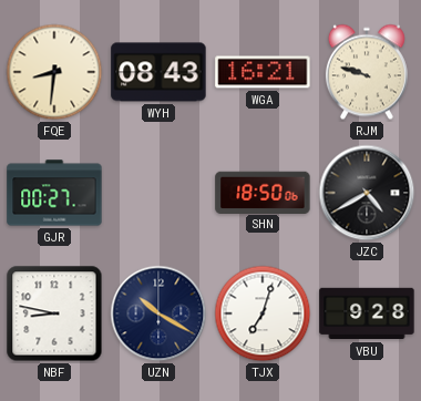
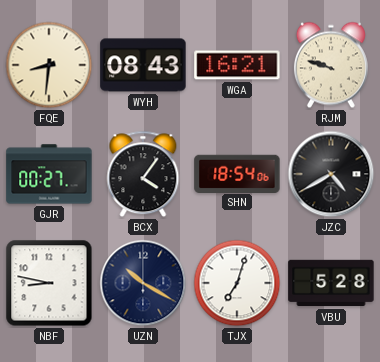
BCX: none -> 4:06 (143, 174)
SHN: 18:50 -> 18:54 (237, 173)
VBU: 9:28 -> 5:28 (331, 283)
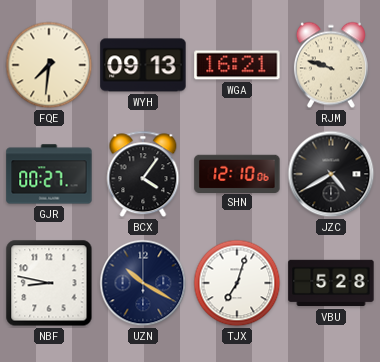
FQE: 8:31 -> 7:31 (49, 65)
WYH: 08:43 -> 09:13 (143, 65)
SHN: 18:54 -> 12:10 (237, 173)
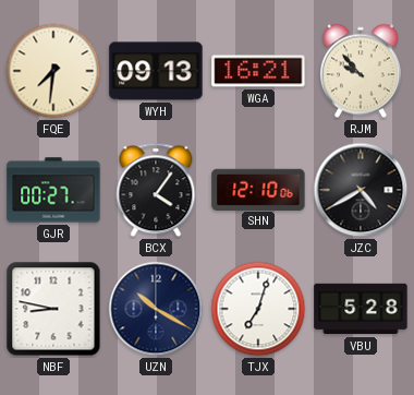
RJM: 9:48 -> 9:53 (361, 71)
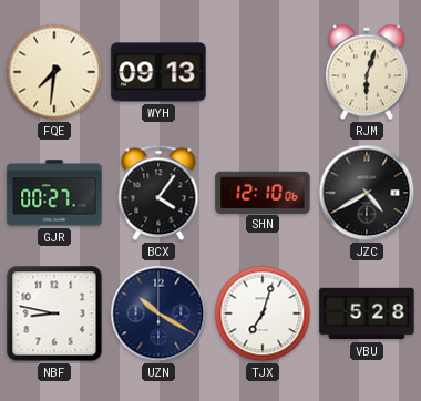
WGA: 16:21 -> none (258, 71)
RJM: 9:53 -> 6:03 (367, 72)
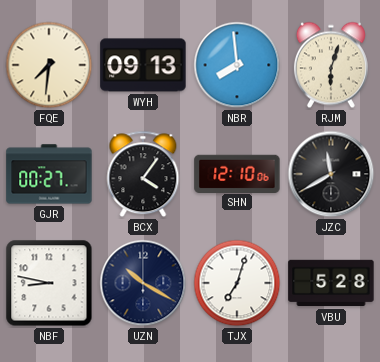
NBR: none -> 7:59 (237, 65)
JZC: 4:40 -> 11:40 (331, 174)
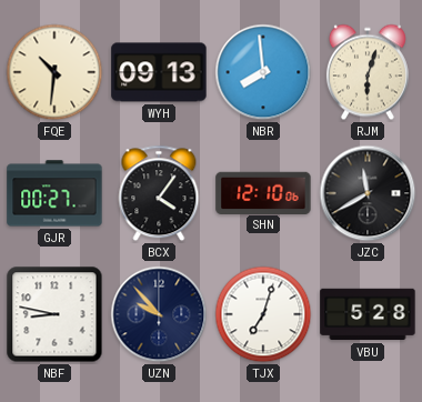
FQE: 7:31 -> 10:31 (54, 72)
UZN: 10:20 -> 9:53 (159, 314)
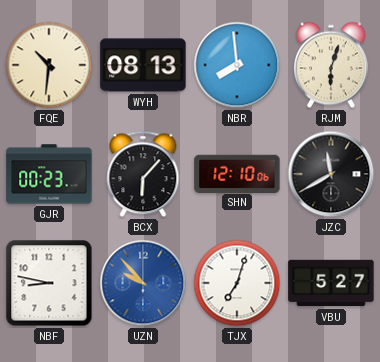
WYH: 09:13 -> 08:13 (143, 65)
GJR: 00:27 -> 00:23 (49, 174)
BCX: 4:06 -> 6:07 (143, 174)
UZN dial: navy -> blue (143, 283)
VBU: 5:28 -> 5:27 (331, 283)
